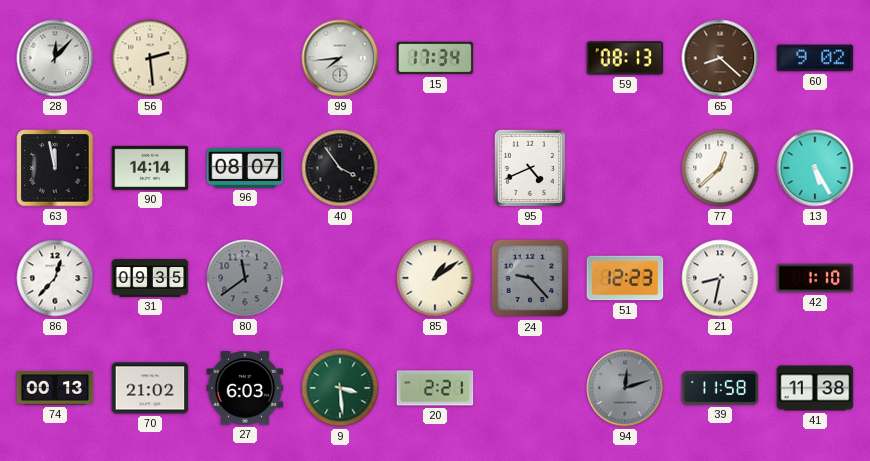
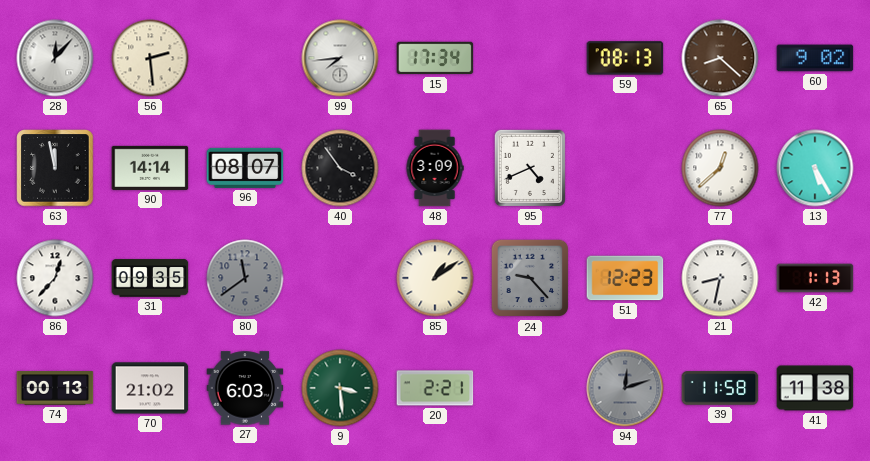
48: none -> 3:09 (435, 168)
42: 1:10 -> 1:13 (815, 278)
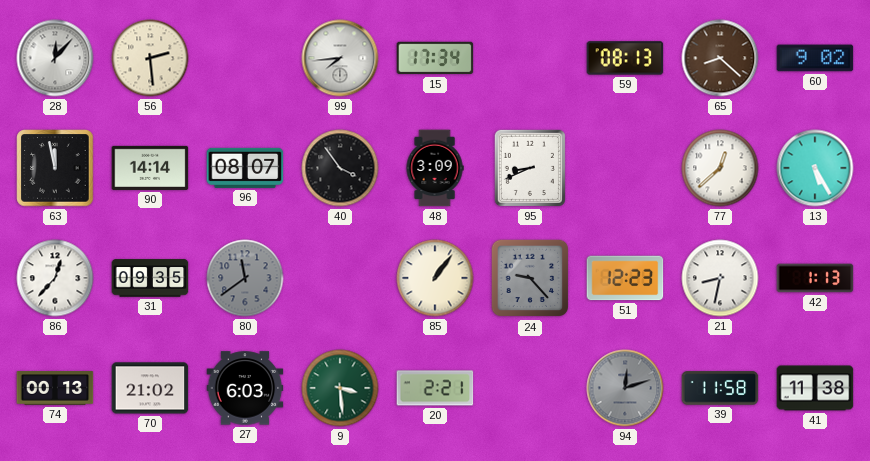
95: 4:41 -> 8:41 (530, 168)
85: 1:09 -> 1:06 (435, 278)
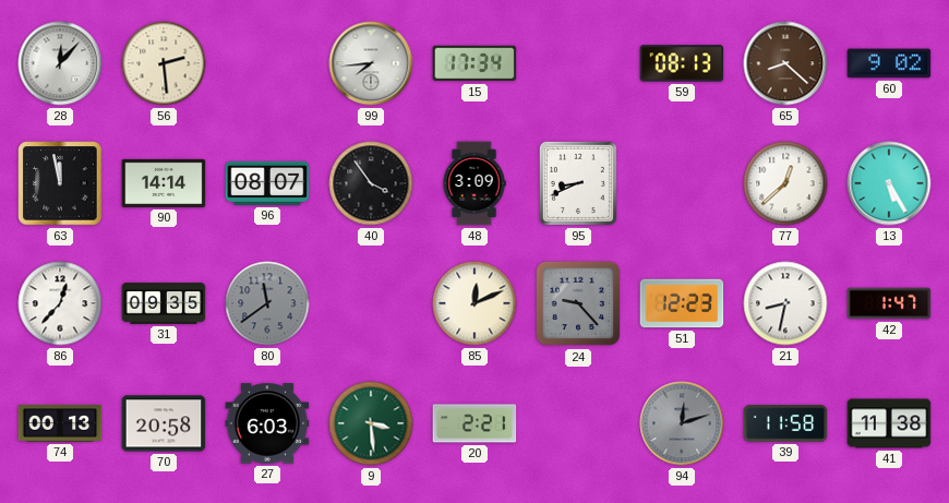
85: 1:06 -> 12:11 (474, 303)
42: 1:13 -> 1:47 (889, 303)
70: 21:02 -> 20:58 (164, 423)
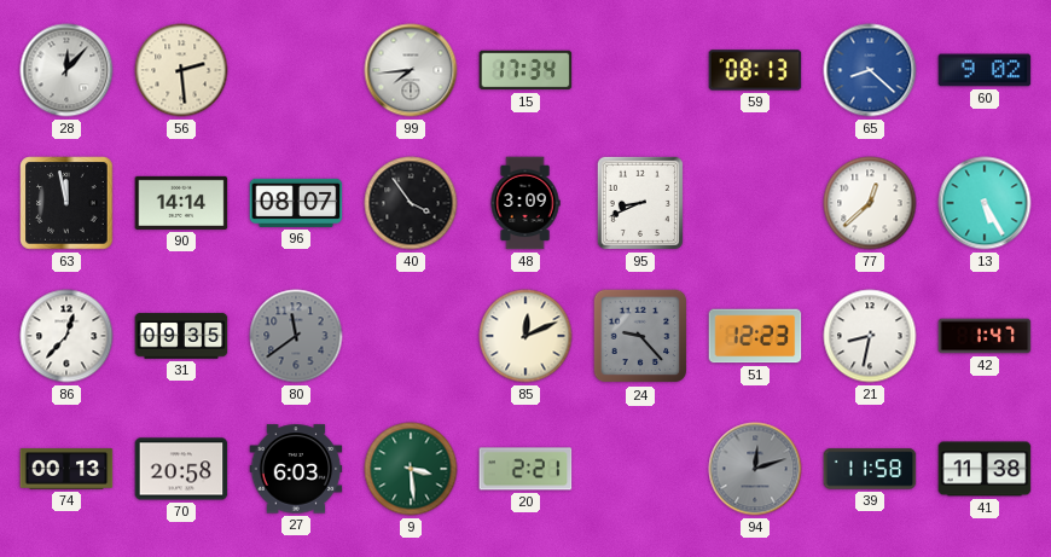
65 dial: brown -> blue (870, 70)
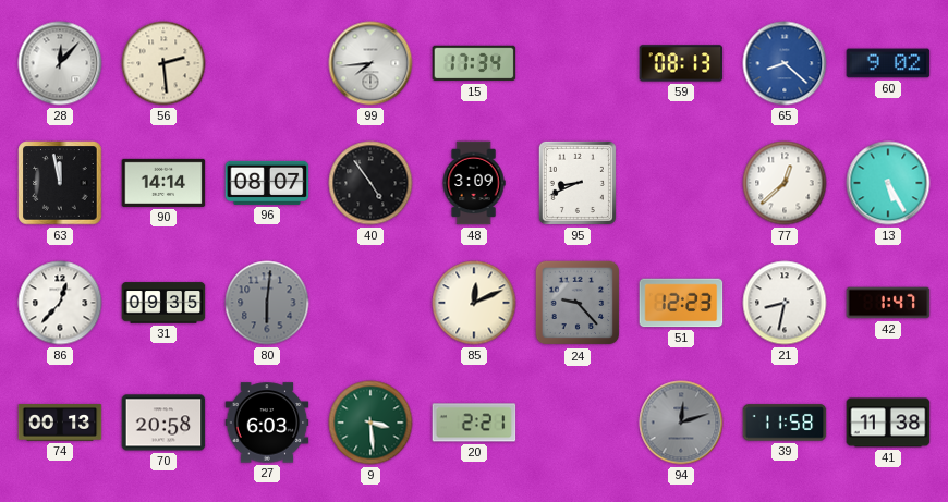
40: 3:54 -> 4:54 (370, 183)
80: 11:39 -> 6:01 (267, 303)
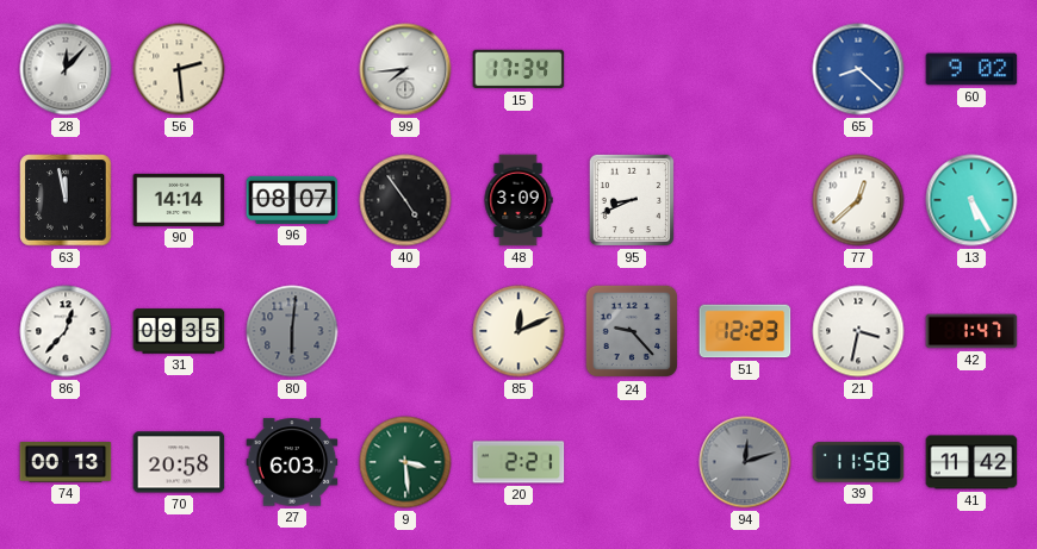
59: 08:13 -> none (681, 63)
21: 8:32 -> 3:32 (858, 331)
41: 11:38 -> 11:42 (971, 462)
